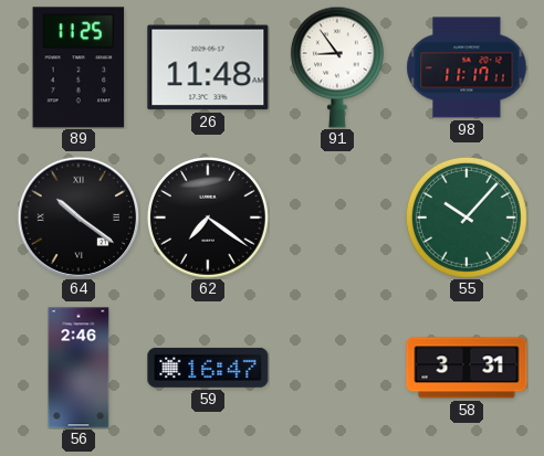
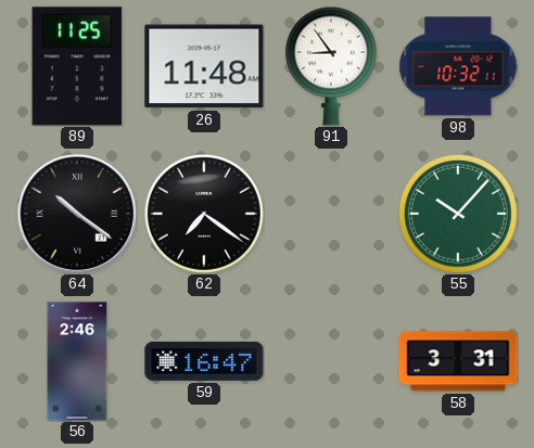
98: 11:17 -> 10:32 (458, 66)
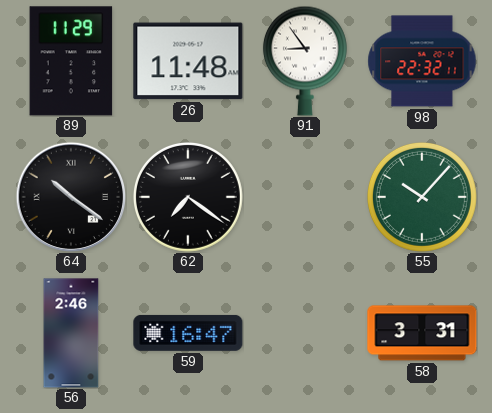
89: 11:25 -> 11:29 (71, 61)
98: 10:32 -> 22:32 (422, 61)
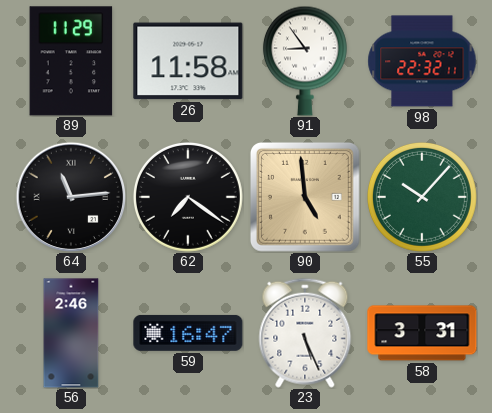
26: 11:48 -> 11:58 (188, 61)
64: 10:21 -> 11:14 (71, 197)
90: none -> 4:59 (305, 197)
23: none -> 5:26 (305, 333)
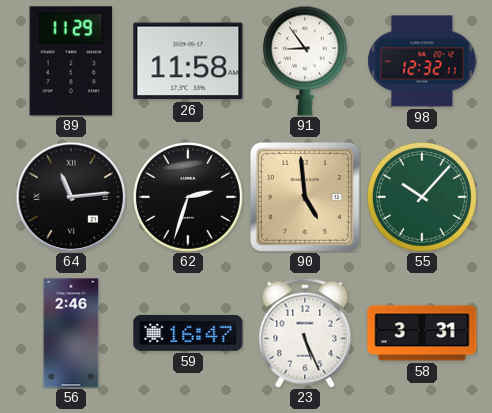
98: 22:32 -> 12:32 (422, 61)
62: 7:21 -> 2:33 (188, 197)
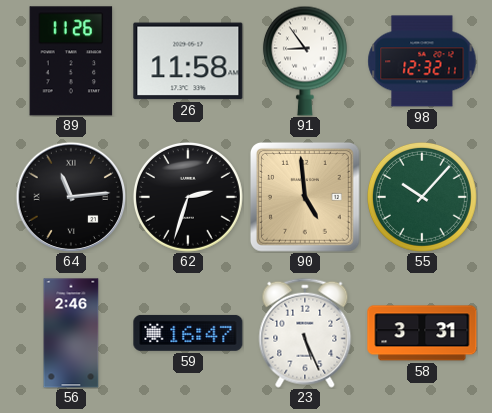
89: 11:29 -> 11:26 (71, 61)
